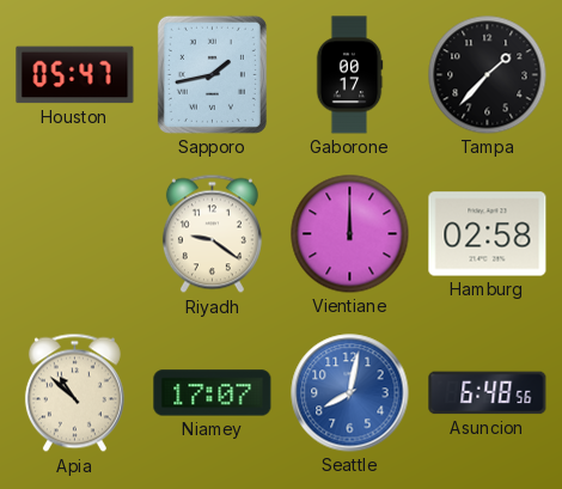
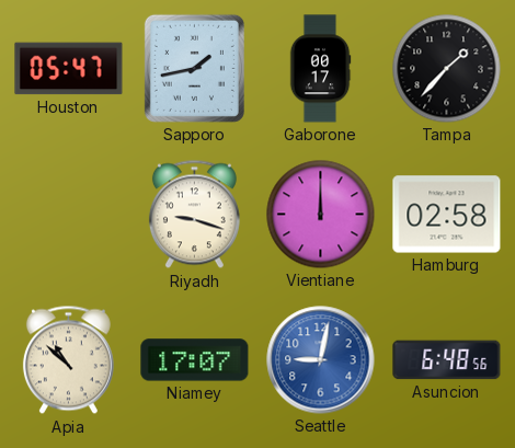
Riyadh: 9:21 -> 9:18 (194, 215)
Seattle: 8:02 -> 9:02 (321, 360)
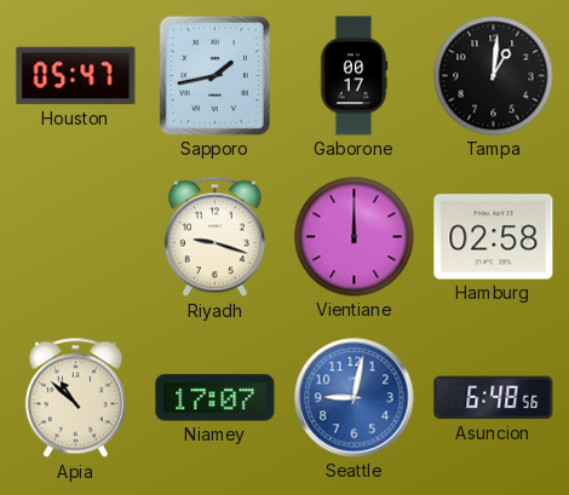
Tampa: 1:37 -> 1:01 (494, 76)
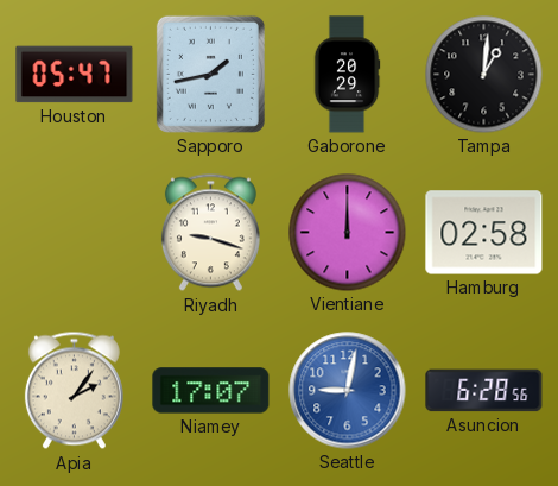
Gaborone: 00:17 -> 20:29 (347, 75)
Apia: 10:52 -> 2:06 (74, 391)
Asuncion: 6:48 -> 6:28 (484, 391)
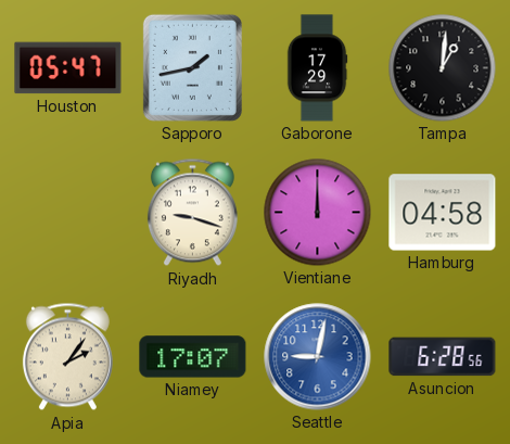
Gaborone: 20:29 -> 17:29 (317, 68)
Hamburg: 02:58 -> 04:58 (443, 213)
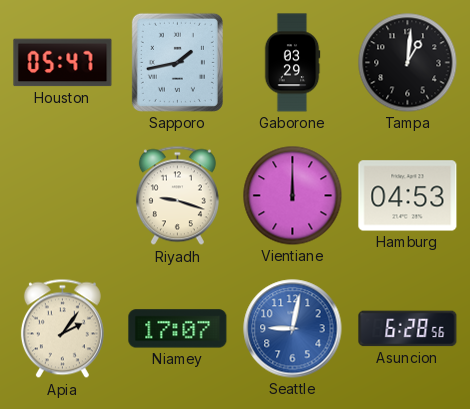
Gaborone: 17:29 -> 03:29 (292, 63)
Hamburg: 04:58 -> 04:53 (408, 196)
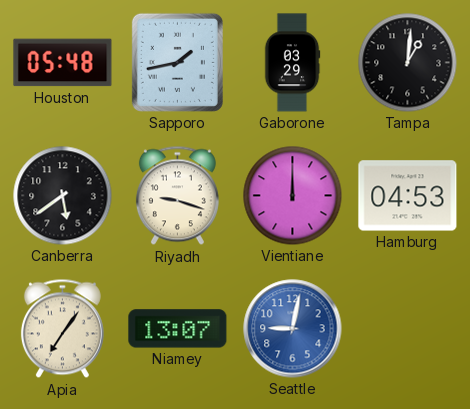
Houston: 05:47 -> 05:48 (63, 63)
Canberra: none -> 5:39 (63, 196)
Apia: 2:06 -> 7:06 (62, 329)
Niamey: 17:07 -> 13:07 (178, 329)
Asuncion: 6:28 -> none (408, 329)
